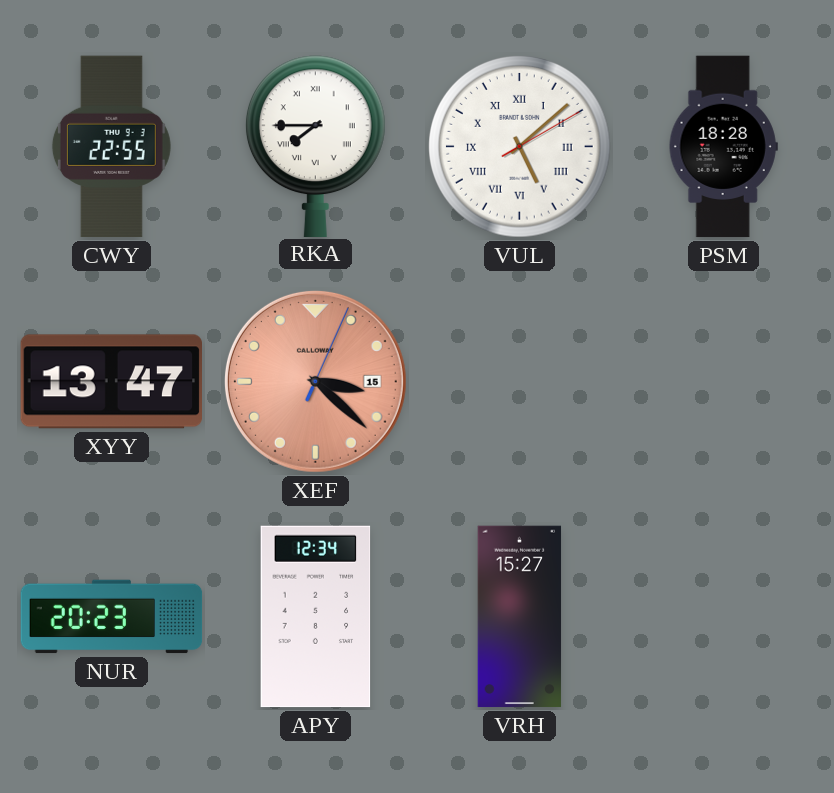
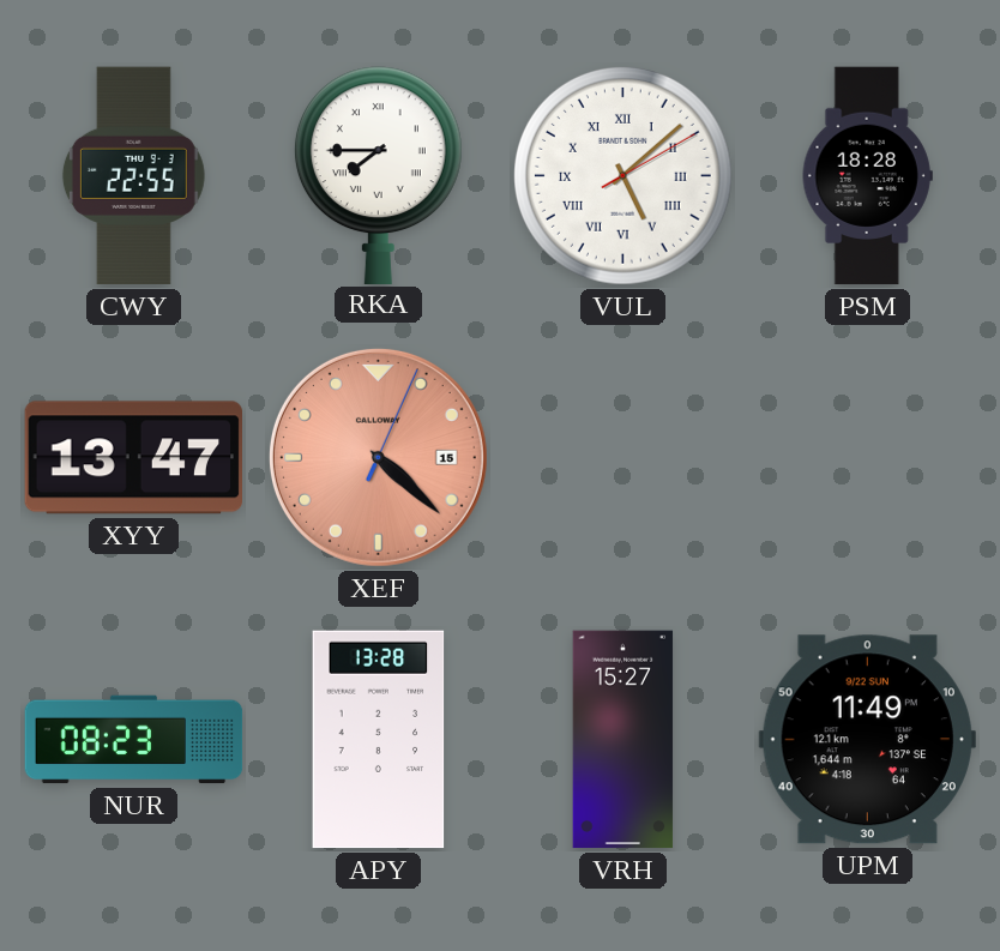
XEF: 3:22 -> 4:22 (378, 457)
NUR: 20:23 -> 08:23 (134, 740)
APY: 12:34 -> 13:28 (379, 740)
UPM: none -> 11:49 (867, 740)
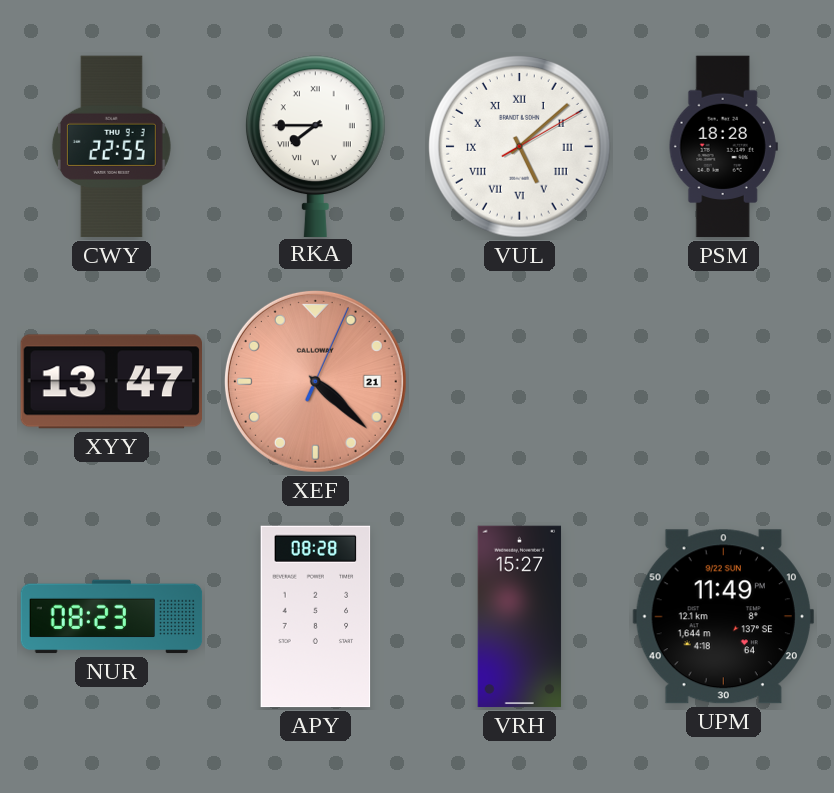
XEF date: 15 -> 21 (315, 381)
APY: 13:28 -> 08:28 (316, 617)
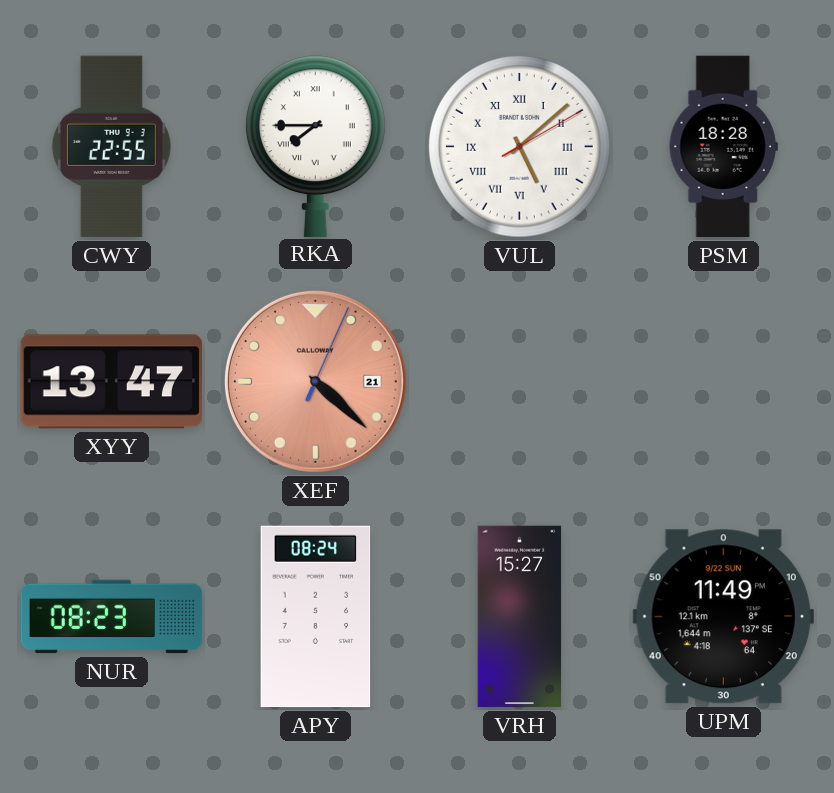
APY: 08:28 -> 08:24 (316, 617)
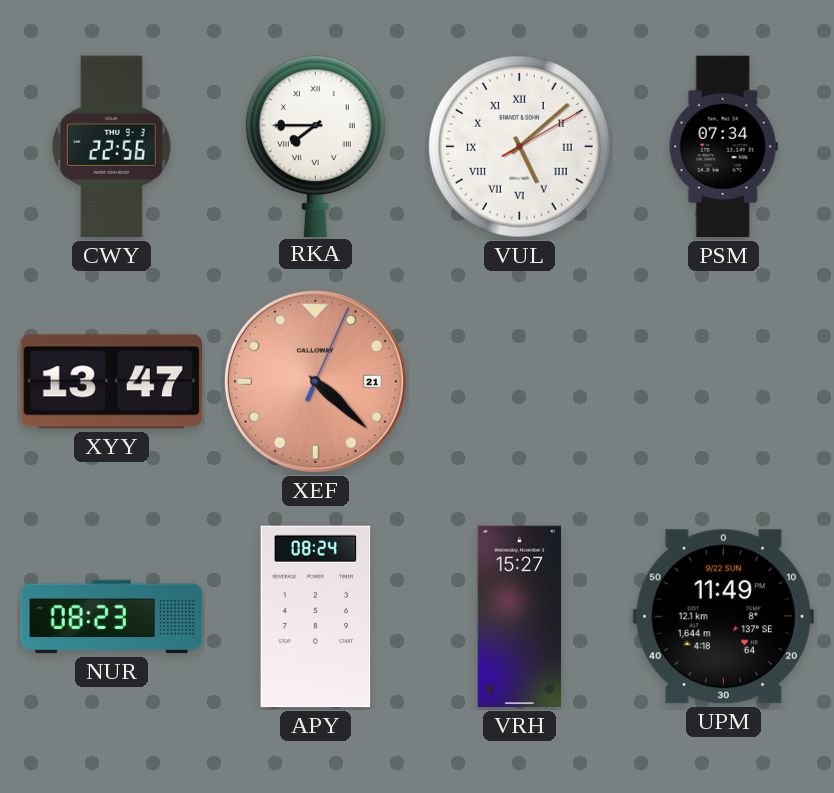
CWY: 22:55 -> 22:56 (111, 147)
PSM: 18:28 -> 07:34 (723, 147)
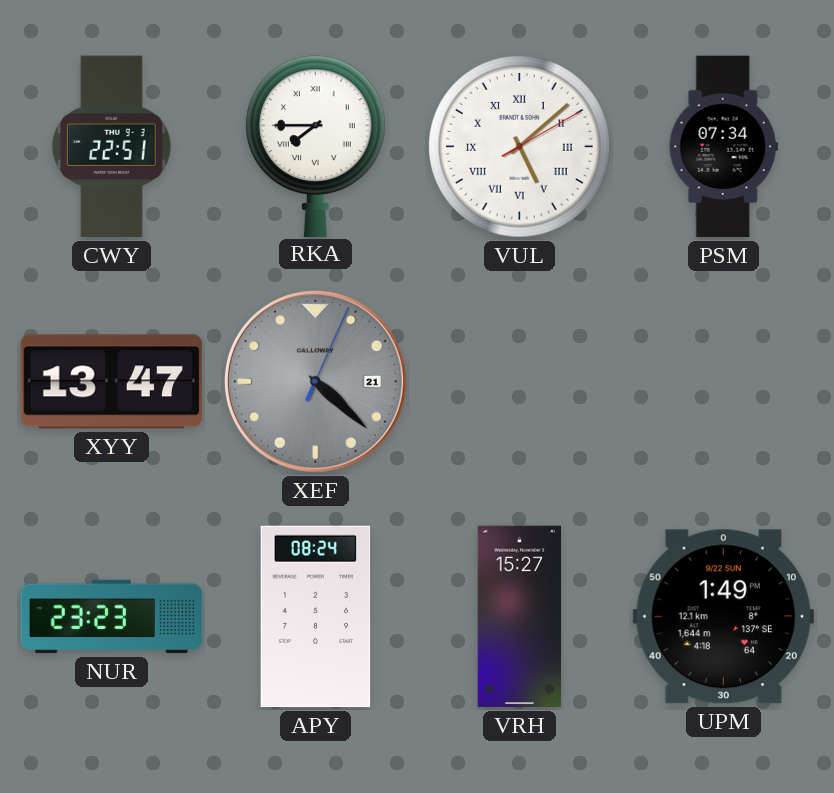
CWY: 22:56 -> 22:51 (111, 147)
XEF dial: salmon -> grey (315, 381)
NUR: 08:23 -> 23:23 (112, 617)
UPM: 11:49 -> 1:49 (723, 617)
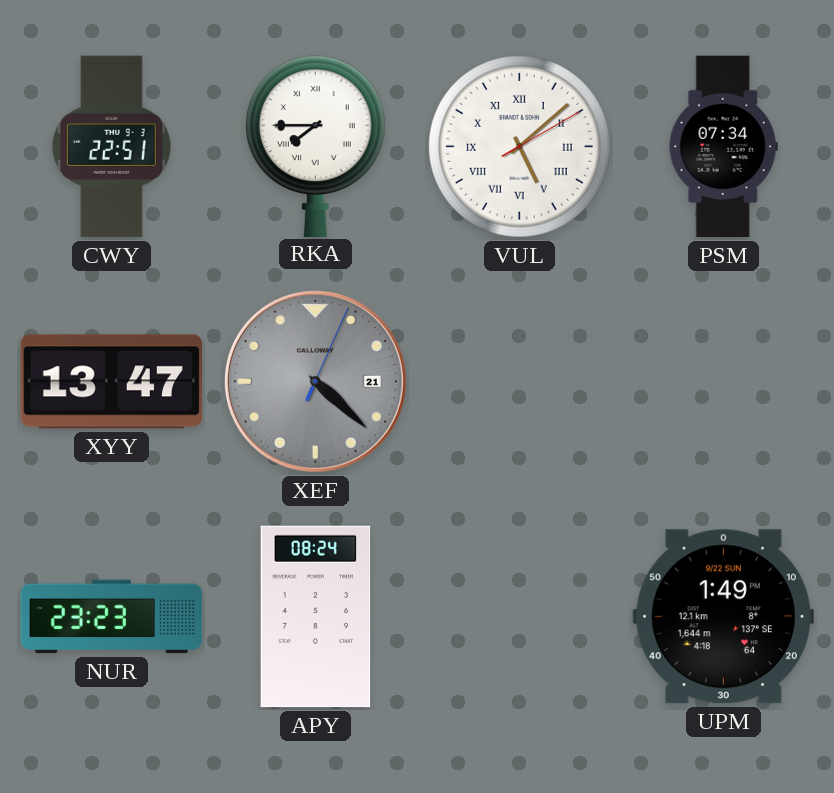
VRH: 15:27 -> none (520, 617)
